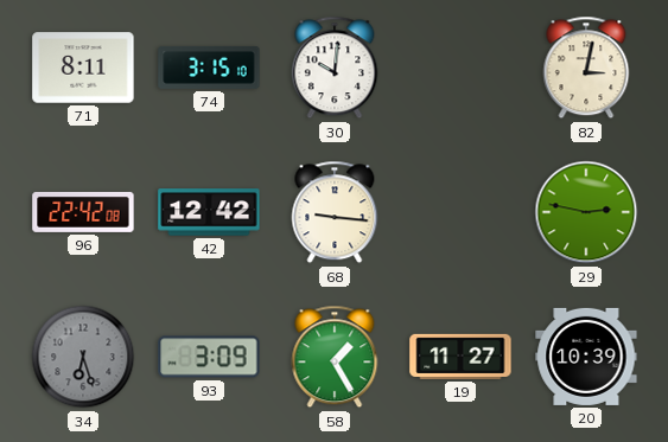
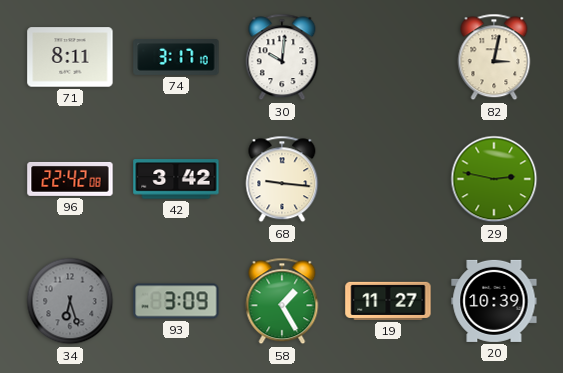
74: 3:15 -> 3:17 (176, 57)
42: 12:42 -> 3:42 (176, 179)
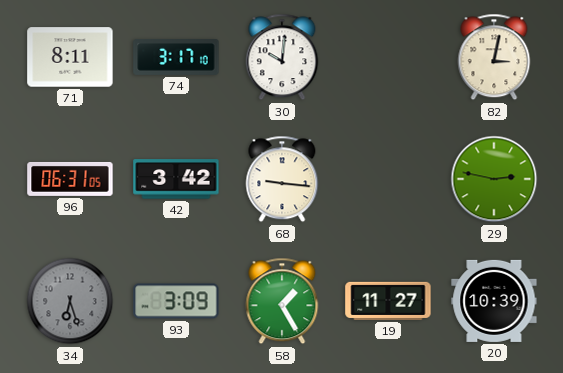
96: 22:42 -> 06:31 (70, 179)
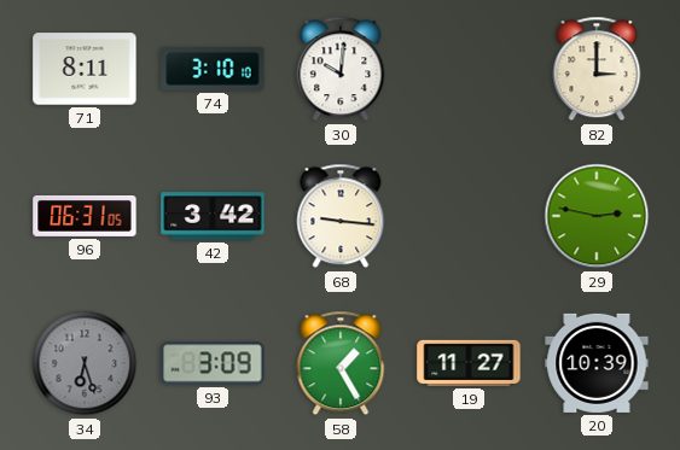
74: 3:17 -> 3:10 (213, 69)
82: 3:02 -> 3:00 (597, 69)
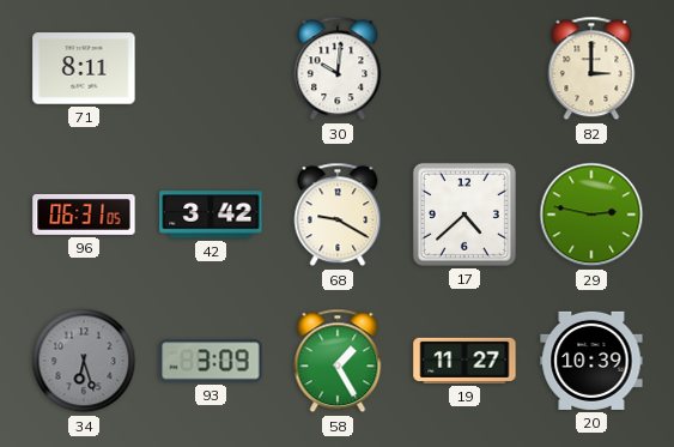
74: 3:10 -> none (213, 69)
68: 9:16 -> 9:20 (338, 215)
17: none -> 4:38 (464, 215)
